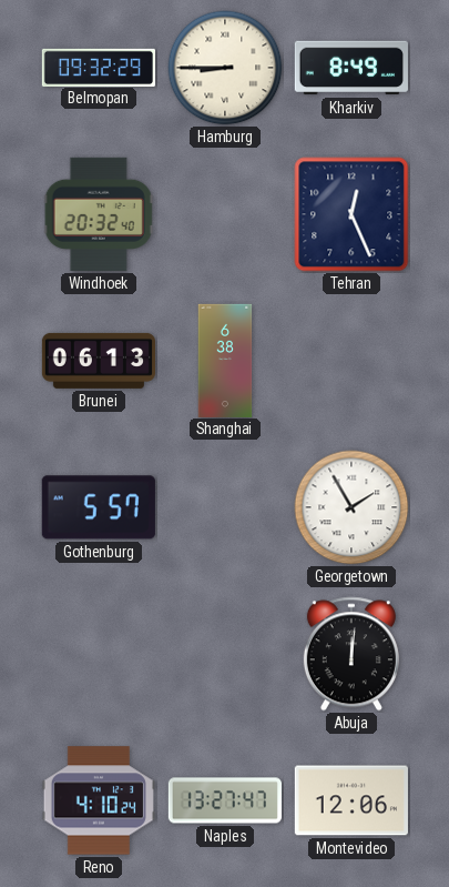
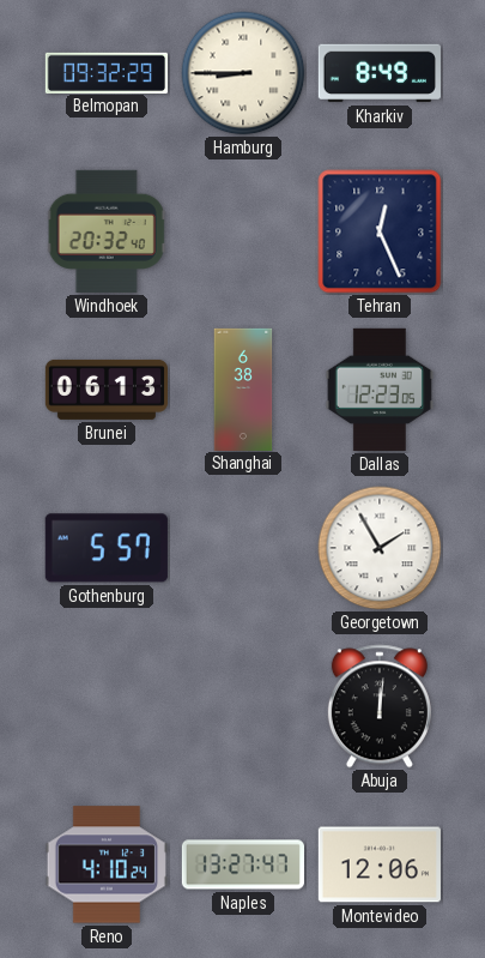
Dallas: none -> 12:23 (380, 390)
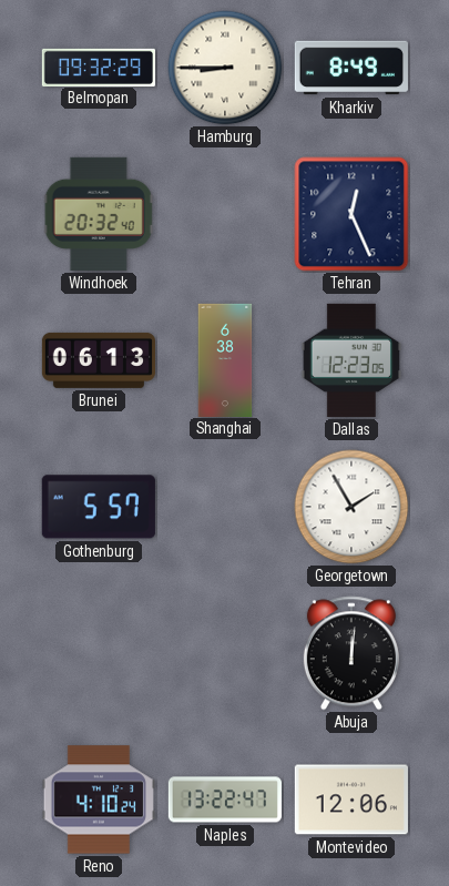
Naples: 13:27 -> 13:22 (224, 800)
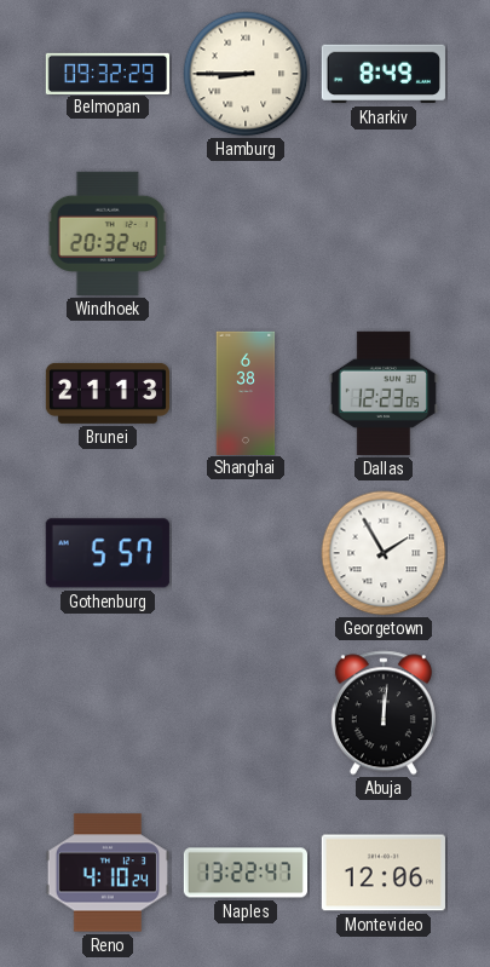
Tehran: 12:26 -> none (351, 214)
Brunei: 06:13 -> 21:13 (106, 393)
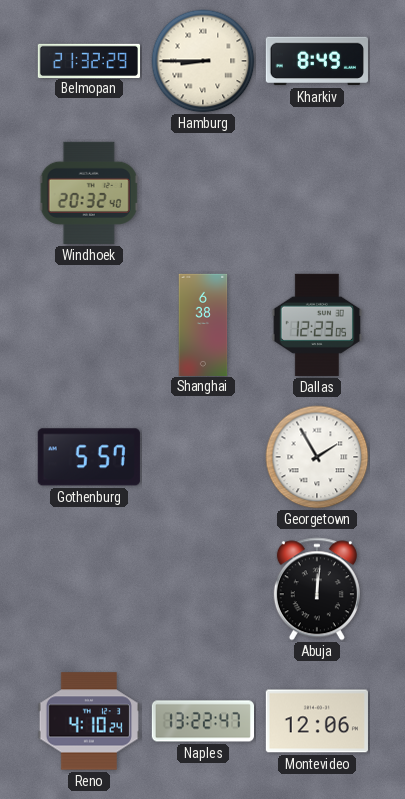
Belmopan: 09:32 -> 21:32 (88, 60)
Brunei: 21:13 -> none (106, 393)
